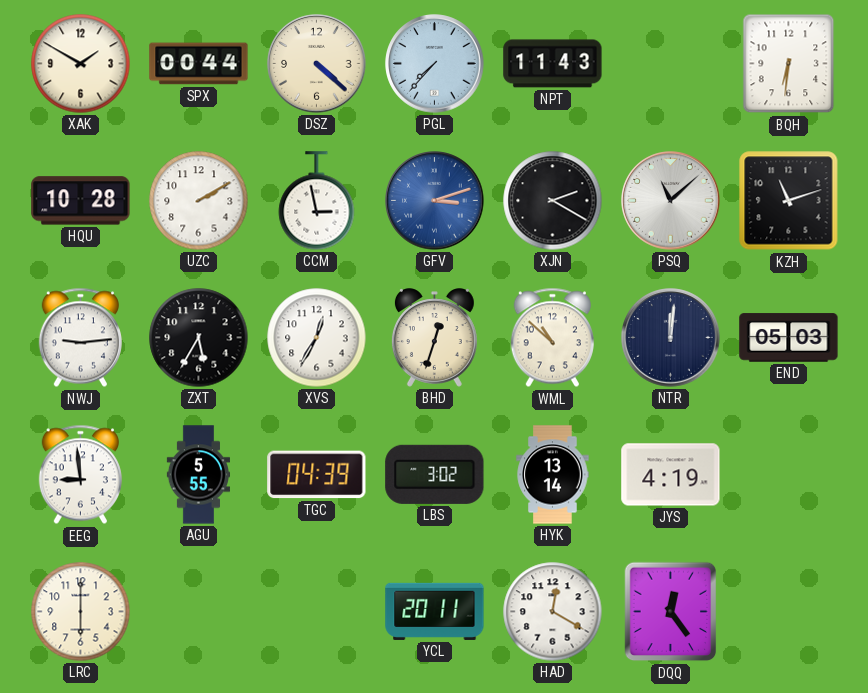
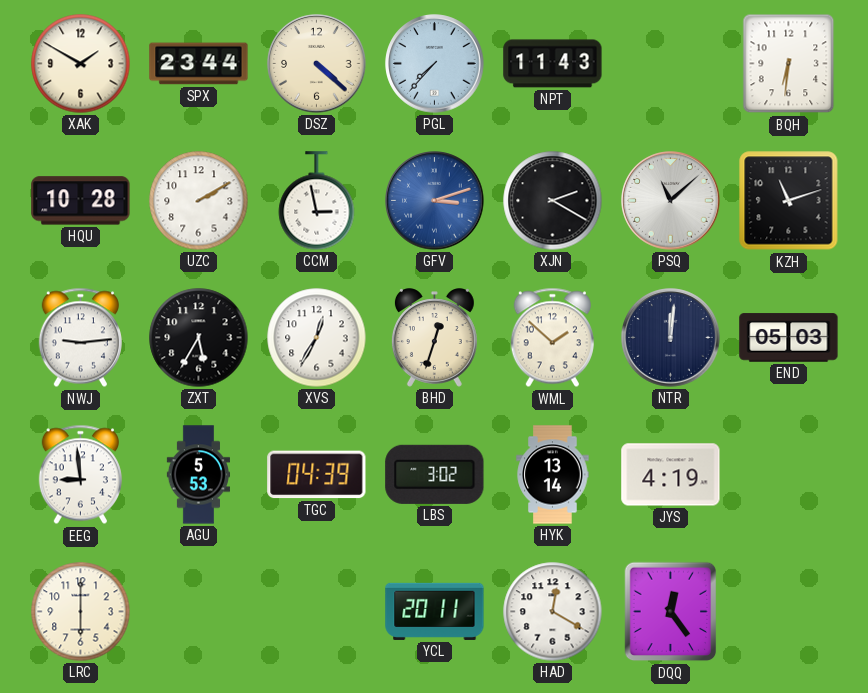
SPX: 00:44 -> 23:44 (199, 64)
WML: 10:52 -> 1:52 (552, 338)
AGU: 5:55 -> 5:53 (198, 475)
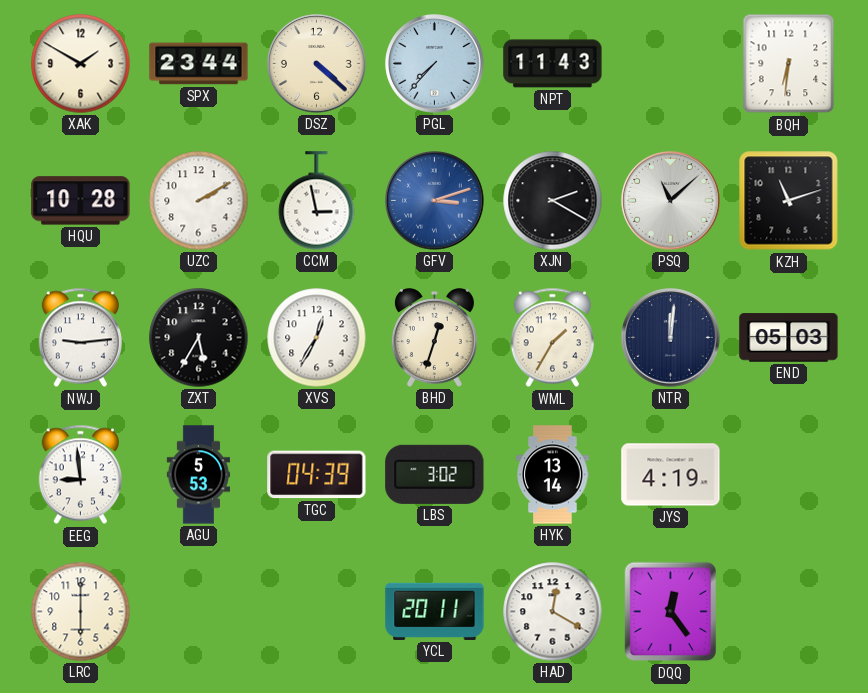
WML: 1:52 -> 1:35 (552, 338)
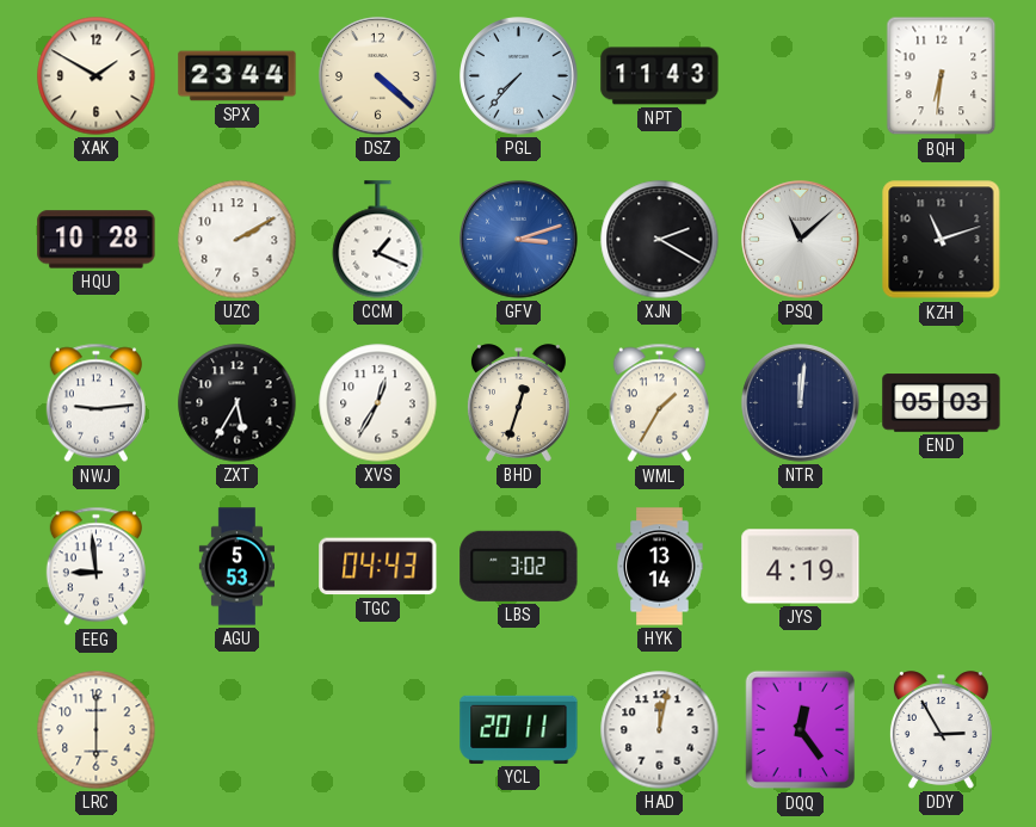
CCM: 2:58 -> 1:19 (378, 240)
TGC: 04:39 -> 04:43 (378, 567)
HAD: 12:20 -> 12:02 (660, 730)
DDY: none -> 2:55 (941, 730)
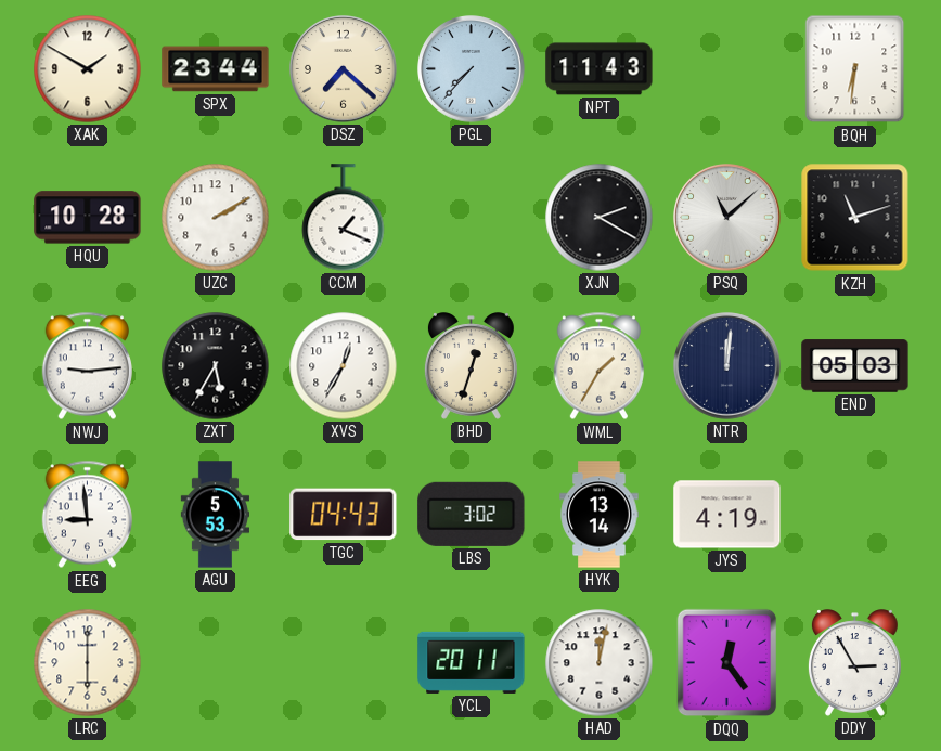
DSZ: 4:22 -> 7:22 (344, 69)
GFV: 3:12 -> none (519, 240)
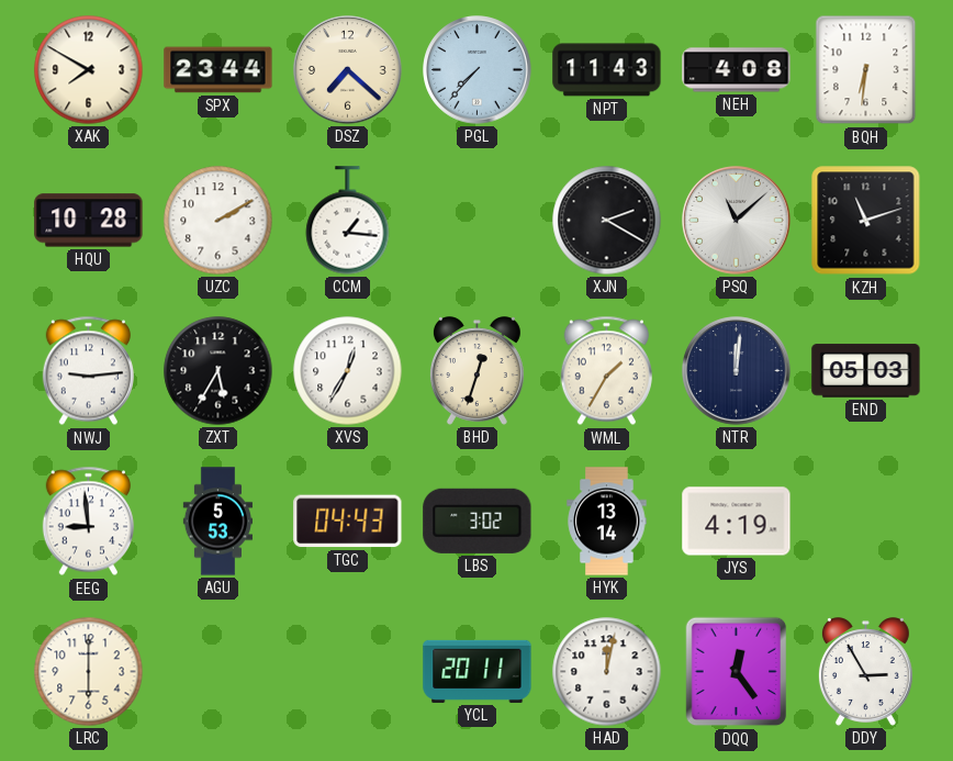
XAK: 1:50 -> 7:50 (89, 70)
NEH: none -> 4:08 (737, 70)
CCM: 1:19 -> 1:16 (348, 221)
